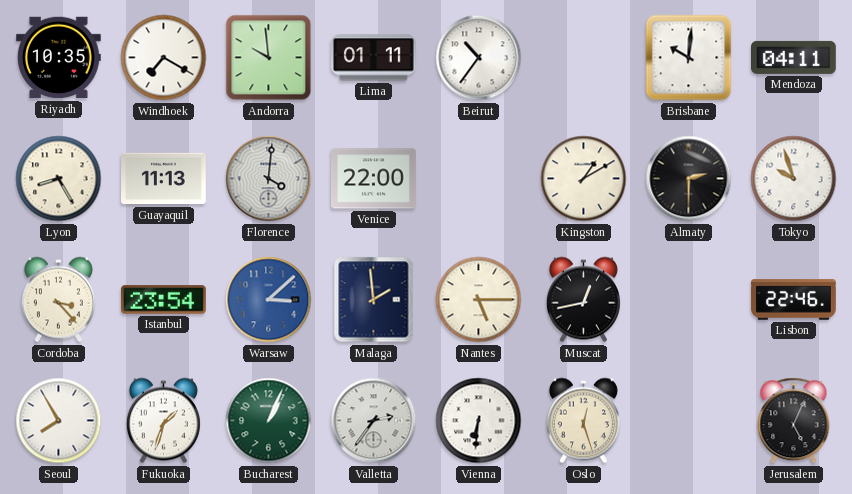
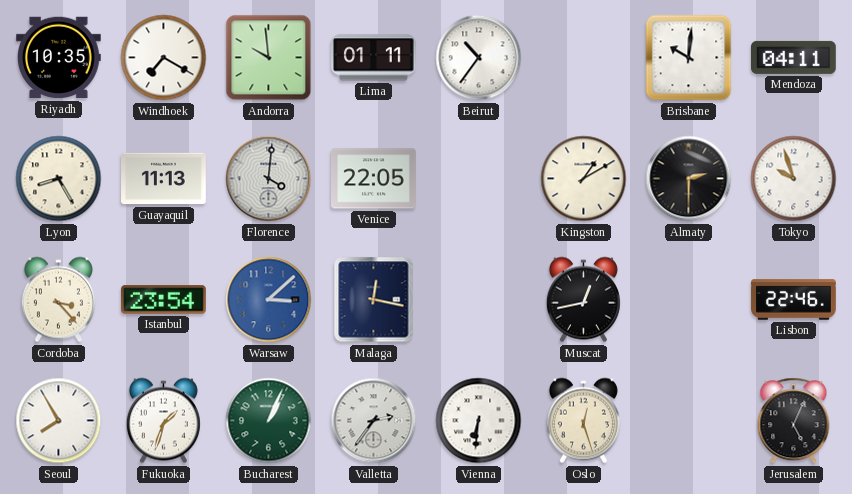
Venice: 22:00 -> 22:05 (374, 179)
Malaga: 1:59 -> 12:17 (374, 300)
Nantes: 5:15 -> none (479, 300)
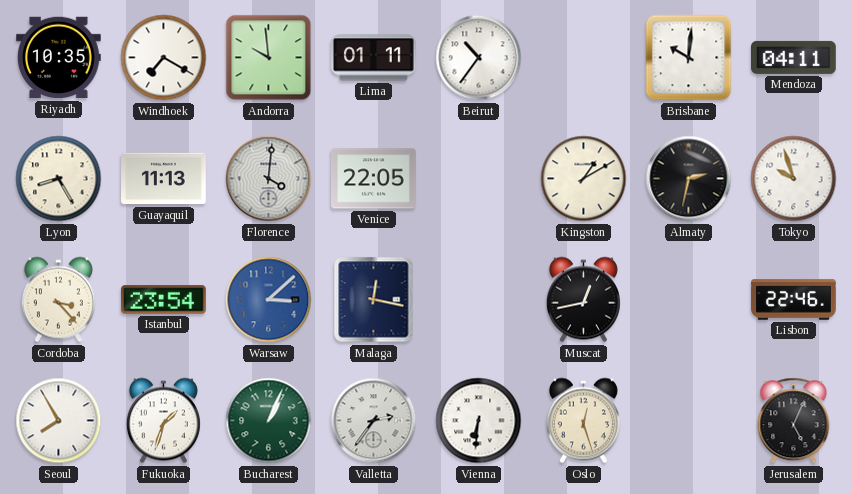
Almaty: 2:30 -> 2:32 (689, 179)
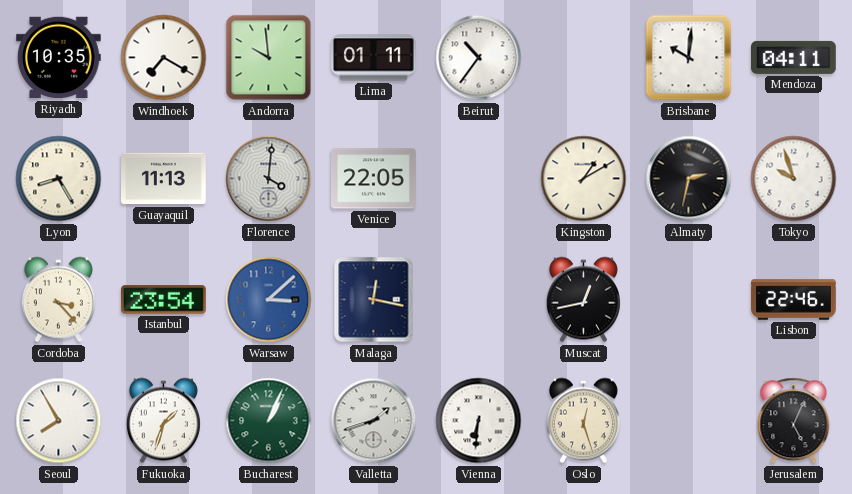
Valletta: 2:36 -> 1:42 (374, 421)
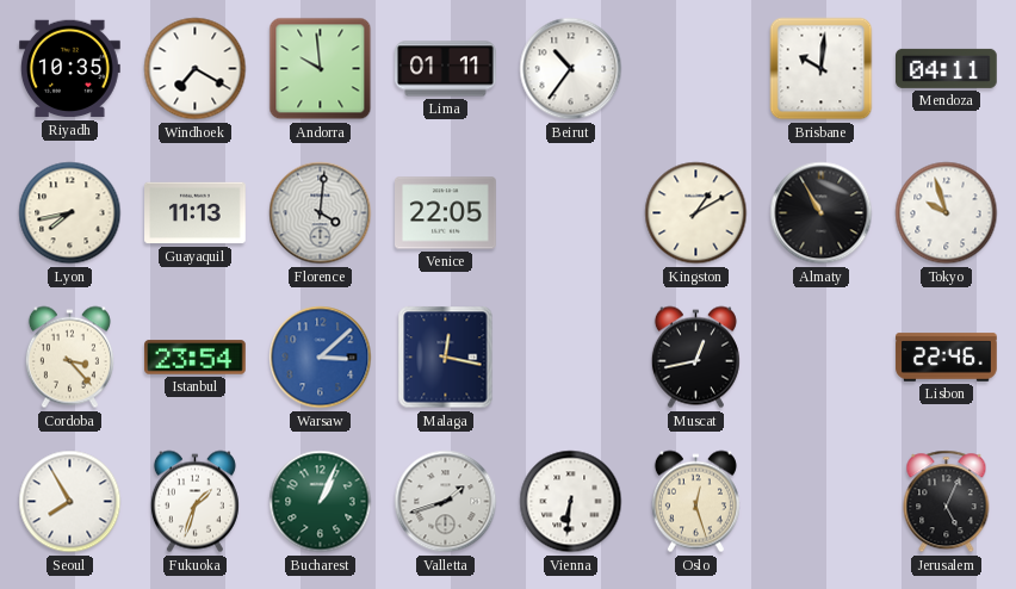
Lyon: 8:25 -> 7:43 (70, 213)
Almaty: 2:32 -> 10:55 (822, 213)
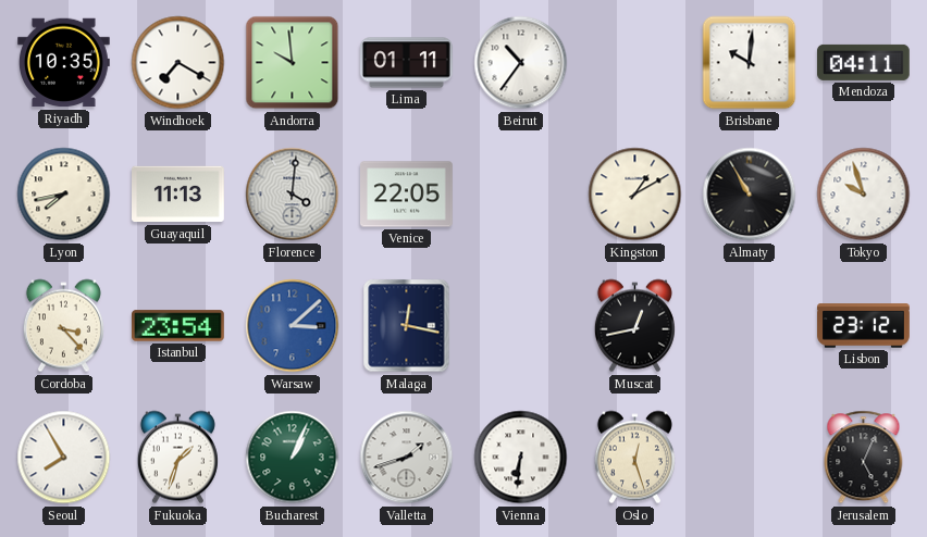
Lisbon: 22:46 -> 23:12 (864, 326)
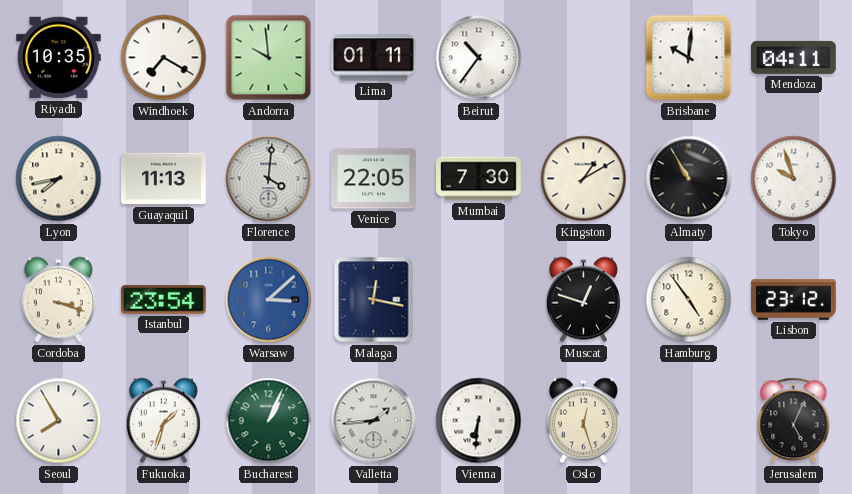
Mumbai: none -> 7:30 (479, 179)
Cordoba: 3:23 -> 3:18 (58, 300)
Muscat: 12:43 -> 12:48 (583, 300)
Hamburg: none -> 4:54 (689, 300)
Valletta: 1:42 -> 1:44 (374, 421)
